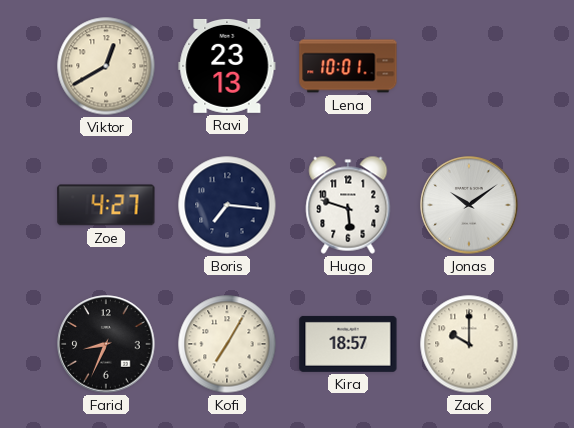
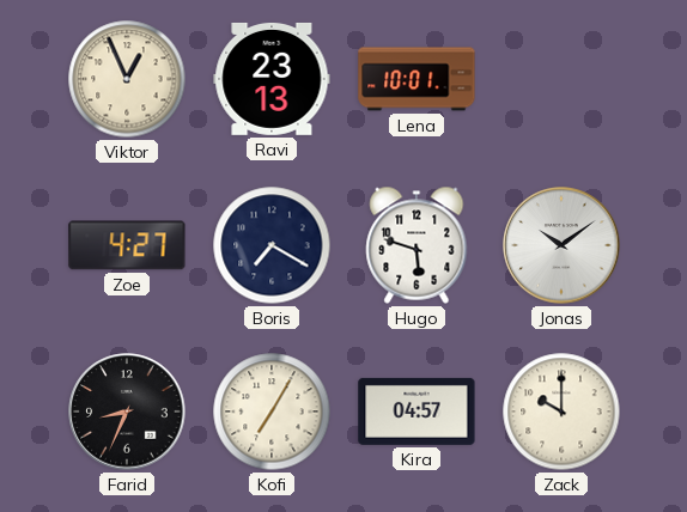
Viktor: 12:40 -> 12:56 (127, 79)
Boris: 7:16 -> 7:20 (272, 245)
Kira: 18:57 -> 04:57 (417, 412)
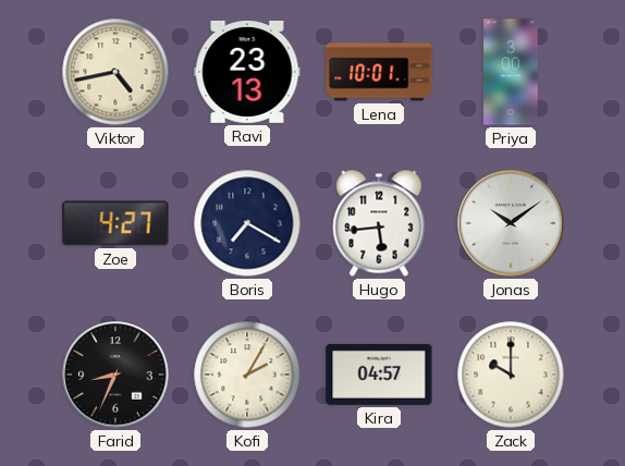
Viktor: 12:56 -> 4:43 (115, 72)
Priya: none -> 3:00 (511, 72)
Hugo: 5:48 -> 5:44 (379, 223)
Kofi: 7:05 -> 2:05 (247, 375)
